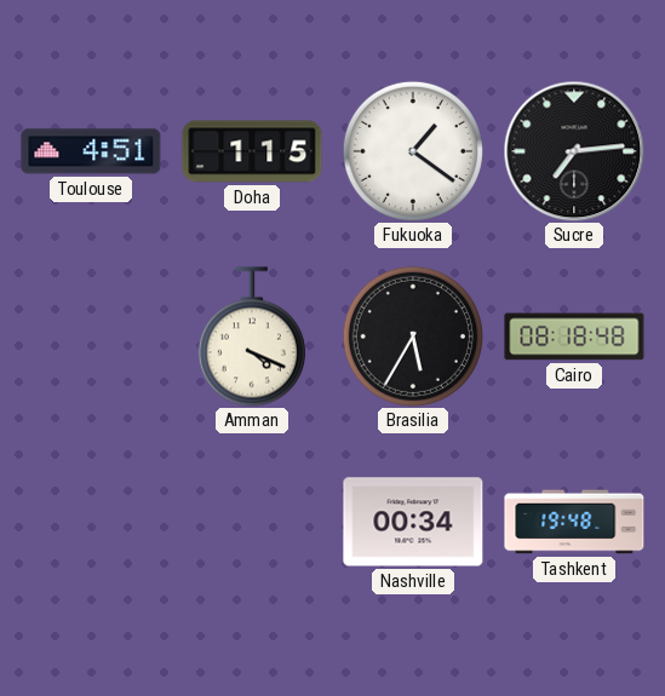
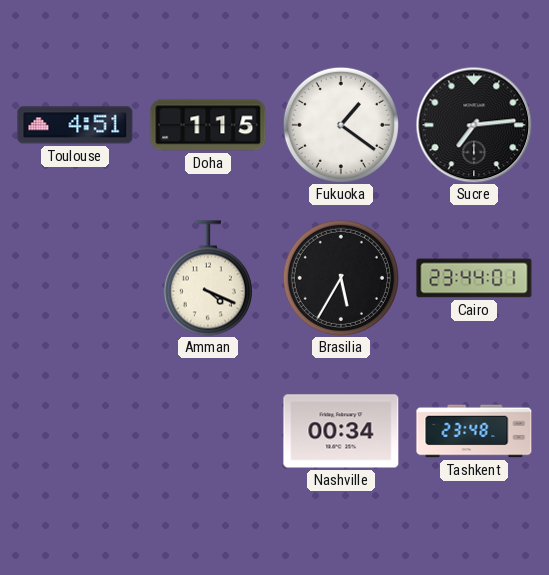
Cairo: 08:18 -> 23:44 (474, 278)
Tashkent: 19:48 -> 23:48 (474, 431)
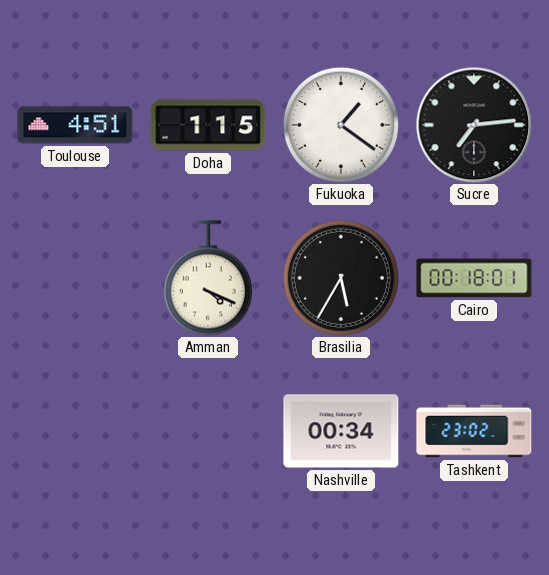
Cairo: 23:44 -> 00:18 (474, 278)
Tashkent: 23:48 -> 23:02 (474, 431)
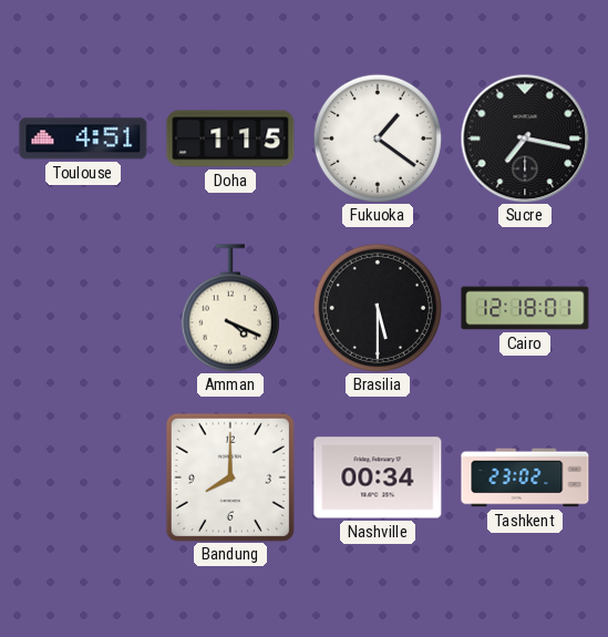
Sucre: 7:14 -> 7:17 (525, 138)
Brasilia: 5:35 -> 5:30 (378, 308)
Cairo: 00:18 -> 12:18 (525, 308)
Bandung: none -> 8:00 (230, 477)
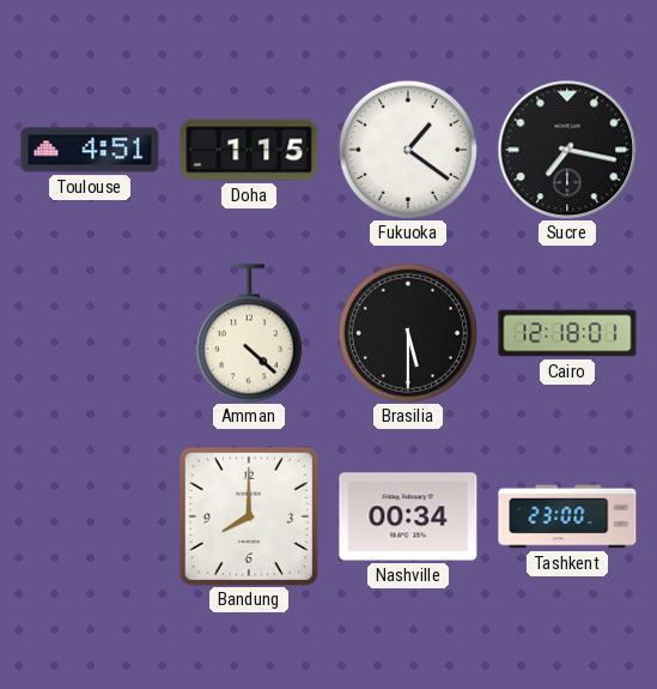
Amman: 4:19 -> 4:22 (249, 333)
Tashkent: 23:02 -> 23:00 (567, 516)
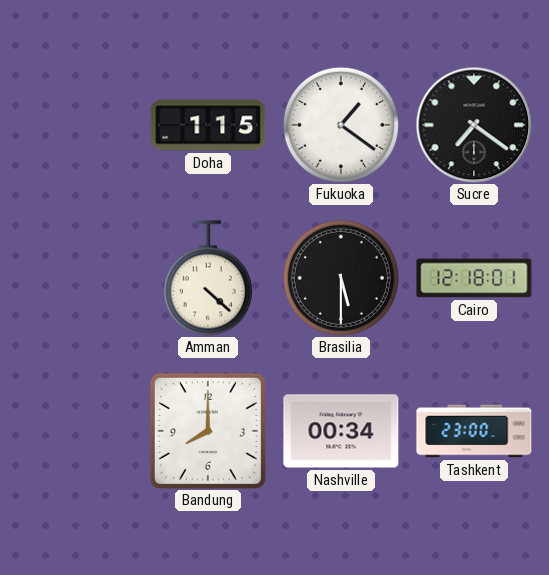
Toulouse: 4:51 -> none (90, 150)
Sucre: 7:17 -> 7:21 (474, 125)
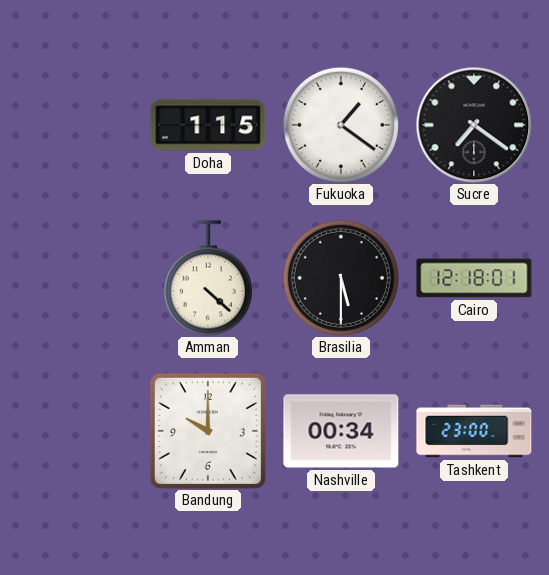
Bandung: 8:00 -> 10:00 (208, 431)
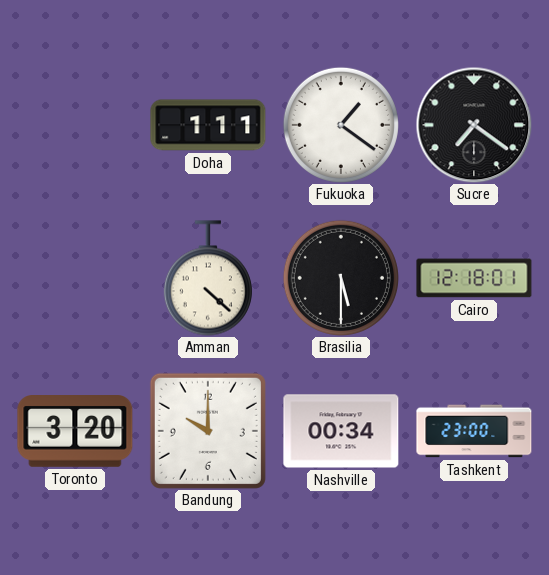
Doha: 1:15 -> 1:11 (208, 125)
Toronto: none -> 3:20 (75, 432)
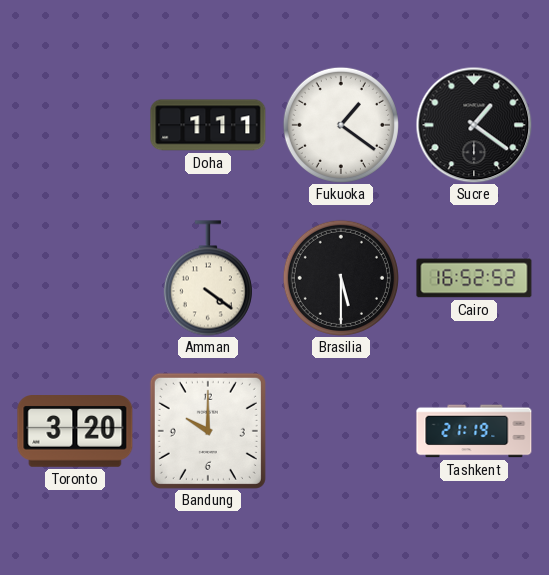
Sucre: 7:21 -> 1:21 (474, 125)
Amman: 4:22 -> 4:21 (208, 278)
Cairo: 12:18 -> 16:52 (474, 278)
Nashville: 00:34 -> none (341, 431)
Tashkent: 23:00 -> 21:19 (474, 431)
